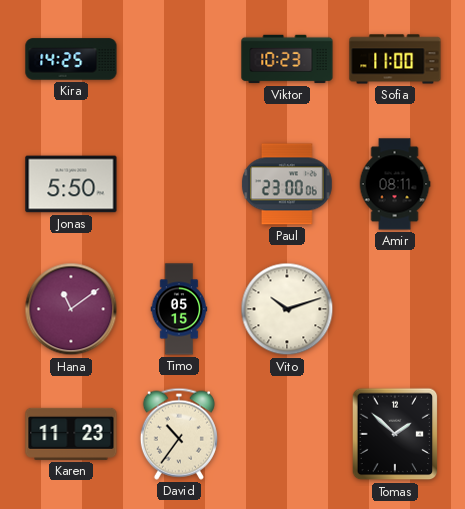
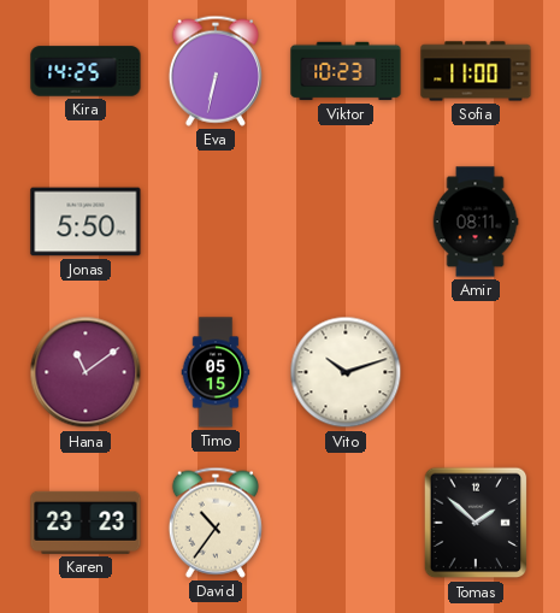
Eva: none -> 6:32 (216, 71)
Paul: 23:00 -> none (287, 184)
Karen: 11:23 -> 23:23 (86, 523)
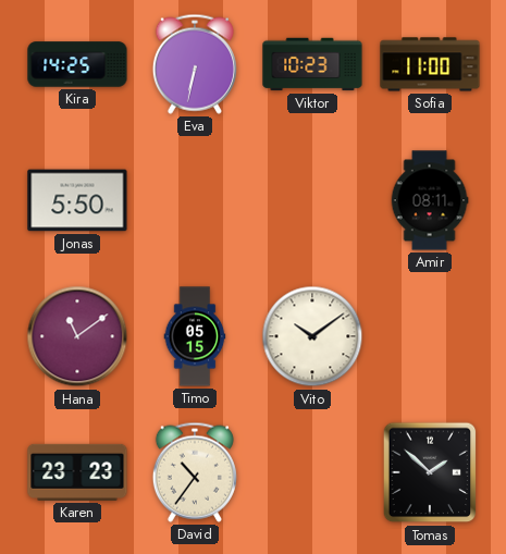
Vito: 10:12 -> 10:09 (312, 336)
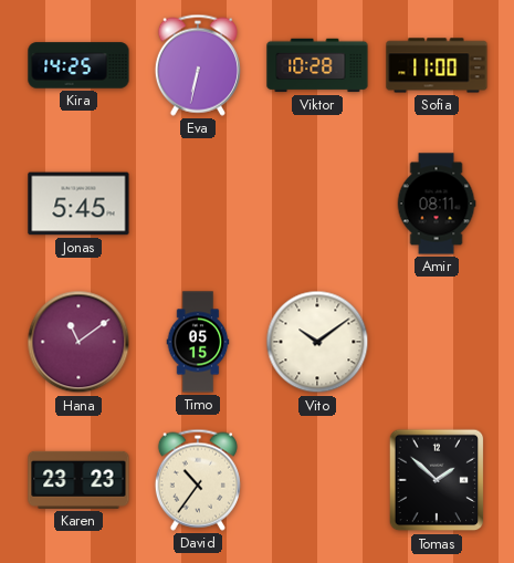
Viktor: 10:23 -> 10:28 (317, 65)
Jonas: 5:50 -> 5:45 (78, 204)
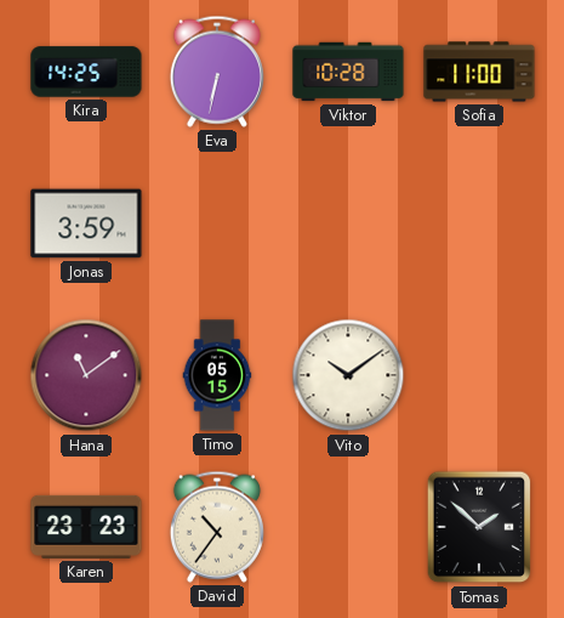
Jonas: 5:45 -> 3:59 (86, 223)
Amir: 08:11 -> none (437, 204)
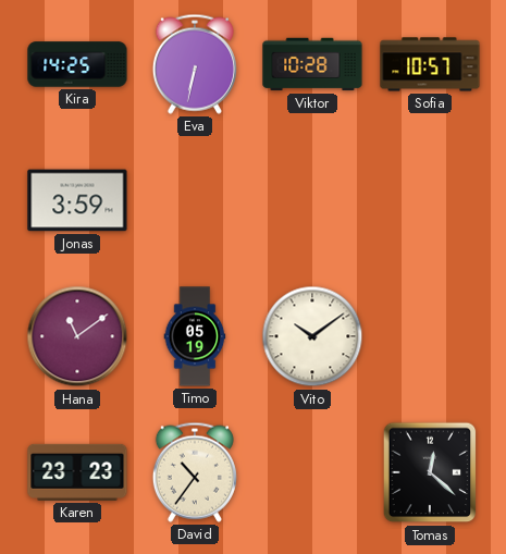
Sofia: 11:00 -> 10:57 (430, 64)
Timo: 05:15 -> 05:19 (195, 336)
Tomas: 1:52 -> 12:22 (430, 472)
